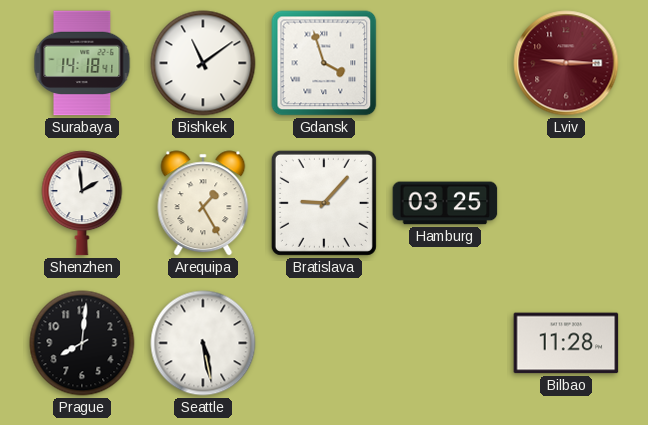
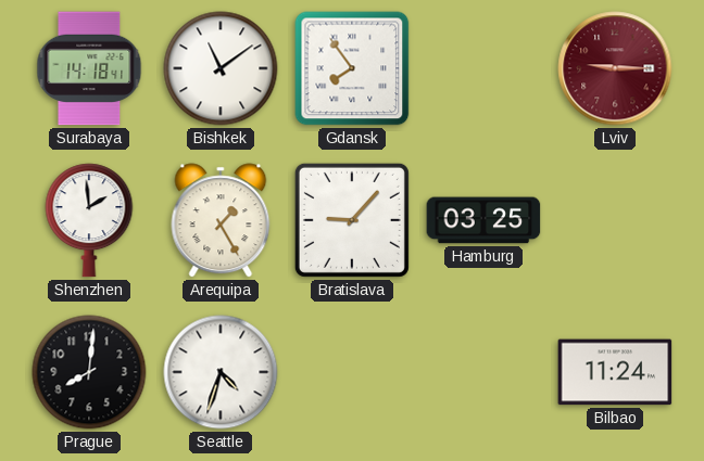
Gdansk: 3:57 -> 7:54 (352, 68)
Seattle: 5:28 -> 4:33 (221, 372)
Bilbao: 11:28 -> 11:24 (615, 372)
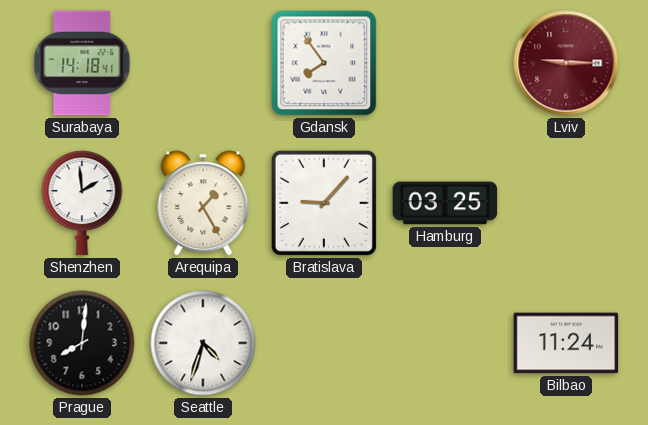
Bishkek: 11:09 -> none (221, 68)
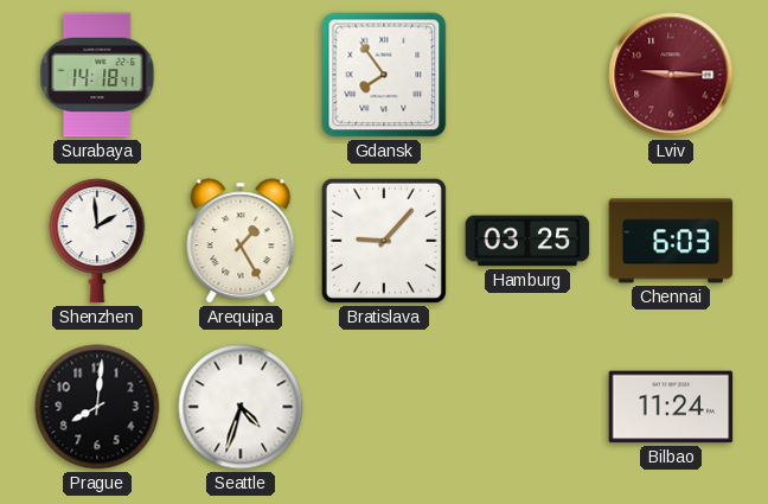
Chennai: none -> 6:03 (671, 241)
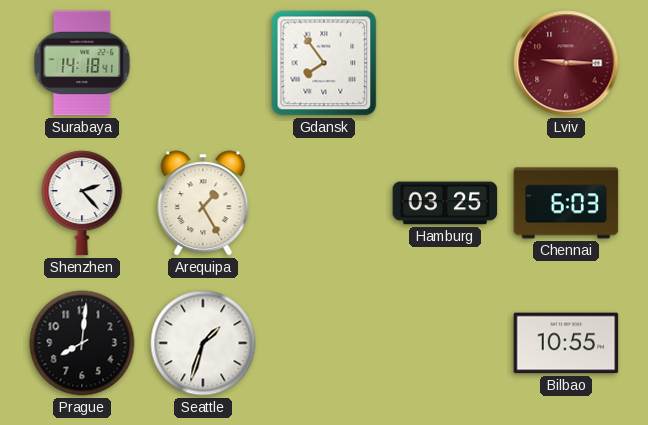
Shenzhen: 1:59 -> 2:23 (82, 203)
Bratislava: 9:07 -> none (384, 241)
Seattle: 4:33 -> 1:33 (203, 343)
Bilbao: 11:24 -> 10:55 (566, 343)
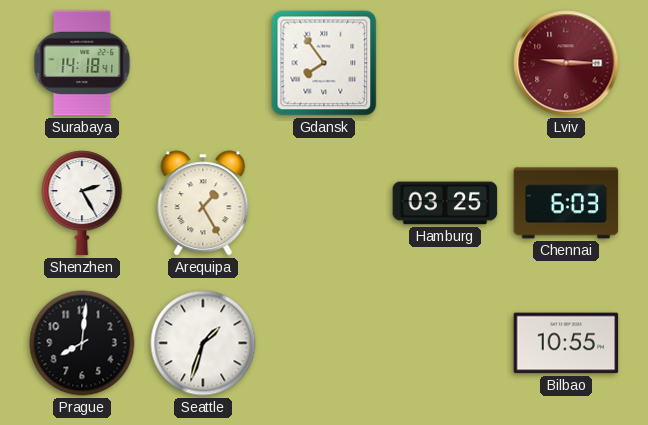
Shenzhen: 2:23 -> 2:25 (82, 203)
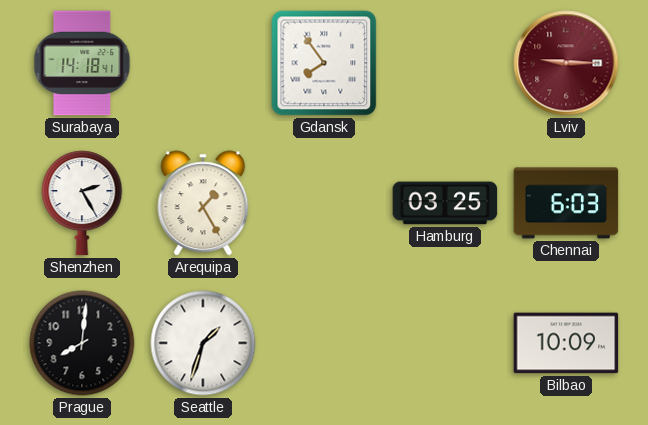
Bilbao: 10:55 -> 10:09 (566, 343)
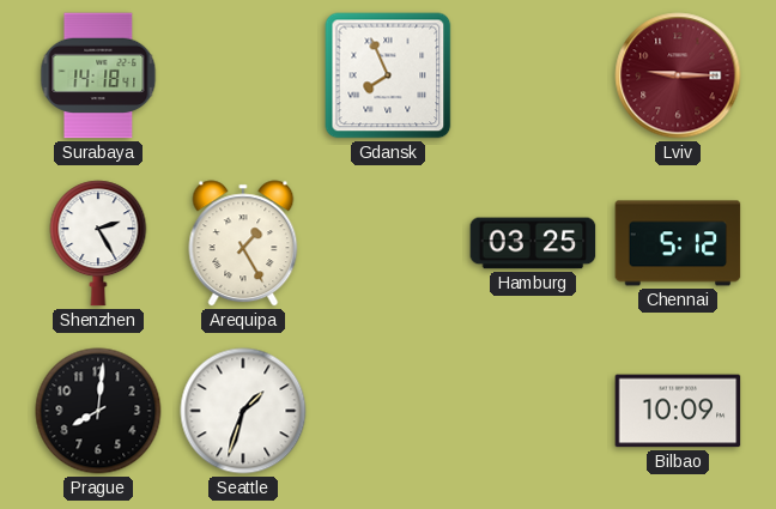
Gdansk: 7:54 -> 7:56 (388, 75)
Chennai: 6:03 -> 5:12 (678, 243)
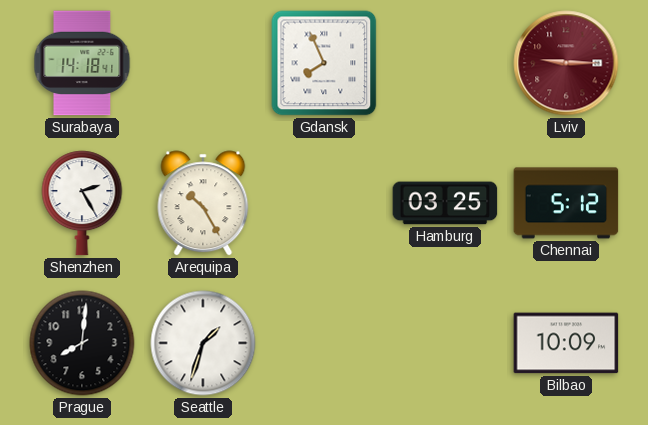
Arequipa: 1:25 -> 10:25 (203, 203)
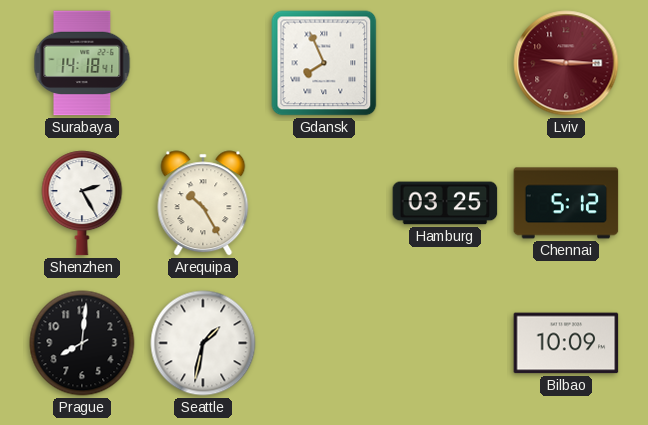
Seattle: 1:33 -> 1:32 (203, 343)
